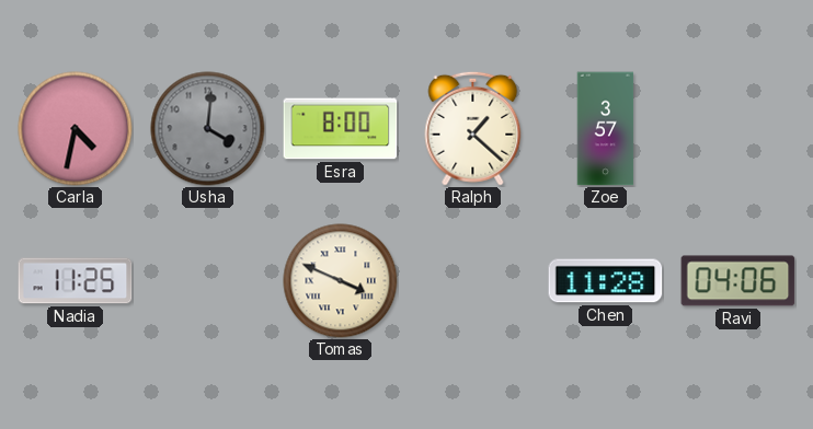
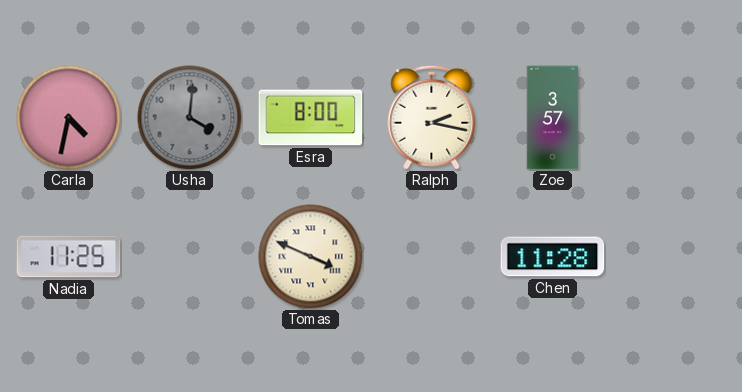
Ralph: 1:22 -> 2:17 (432, 117)
Ravi: 04:06 -> none (738, 281)
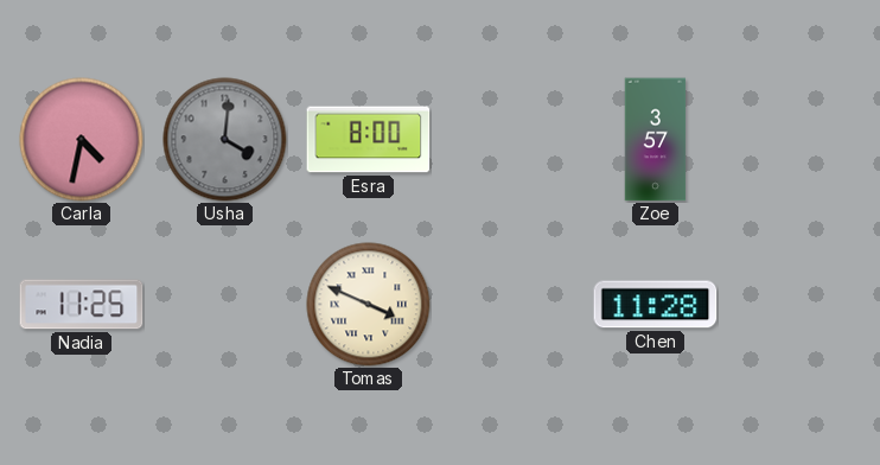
Ralph: 2:17 -> none (432, 117)
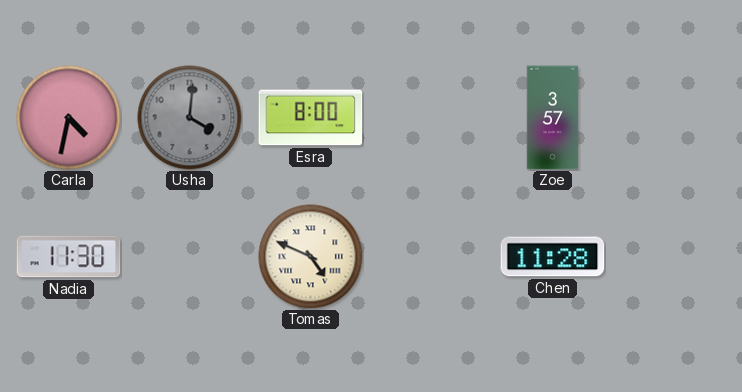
Nadia: 11:25 -> 11:30 (69, 257)
Tomas: 3:49 -> 4:49 (311, 257)
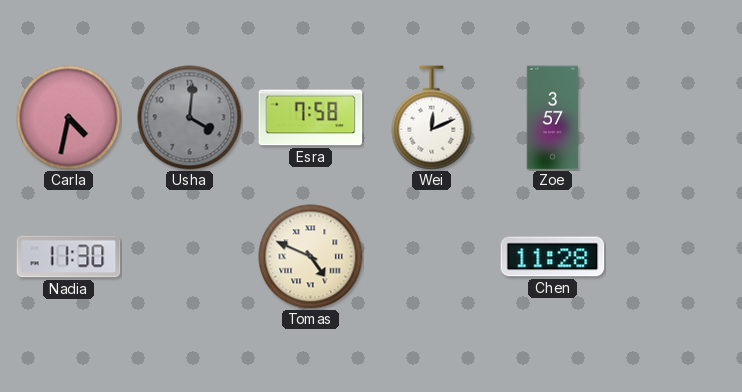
Esra: 8:00 -> 7:58 (311, 118)
Wei: none -> 12:11 (432, 118)
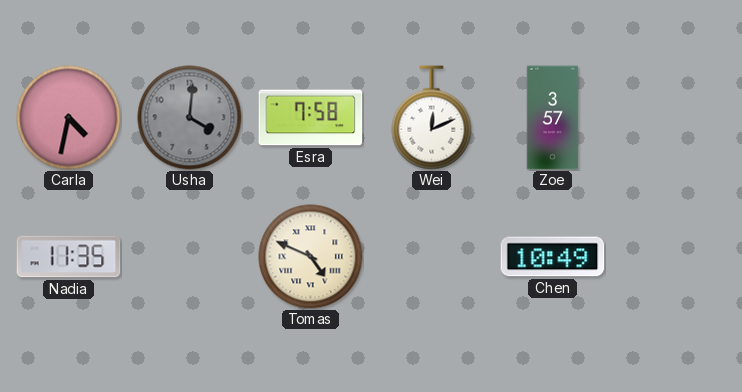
Nadia: 11:30 -> 11:35 (69, 257)
Chen: 11:28 -> 10:49 (553, 257)
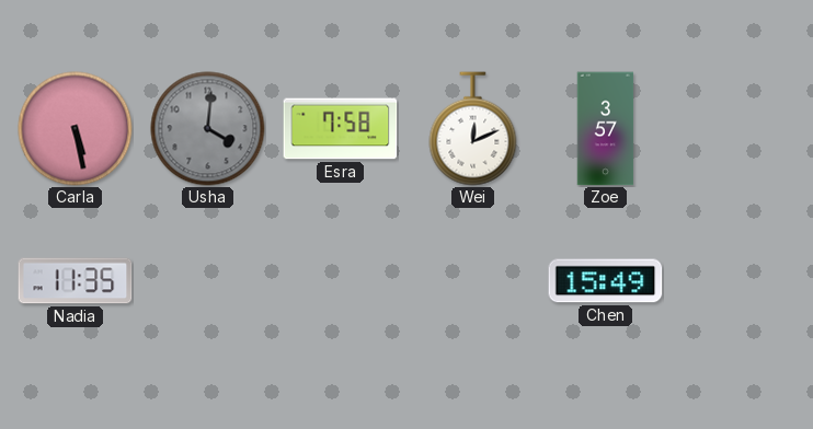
Carla: 4:32 -> 5:28 (76, 129)
Tomas: 4:49 -> none (311, 257)
Chen: 10:49 -> 15:49 (606, 281)
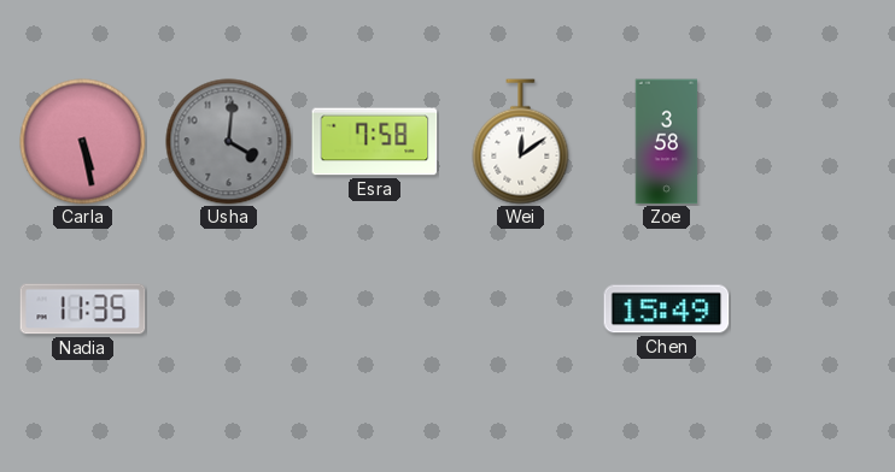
Wei: 12:11 -> 12:09 (521, 142)
Zoe: 3:57 -> 3:58 (667, 142)
